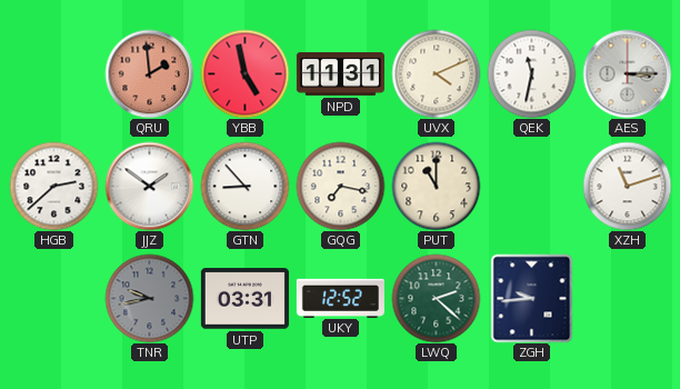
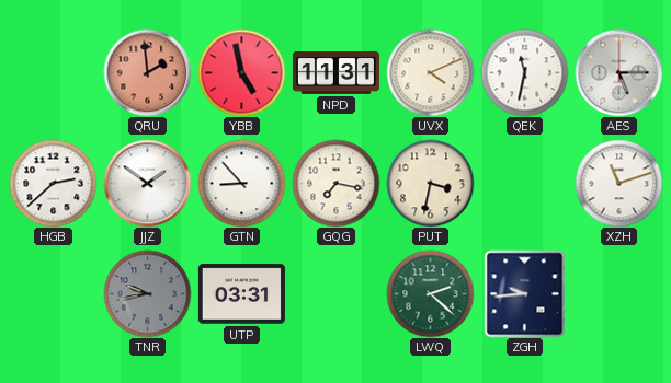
AES: 3:15 -> 5:15 (618, 72)
PUT: 11:00 -> 3:32 (430, 183)
UKY: 12:52 -> none (340, 298)
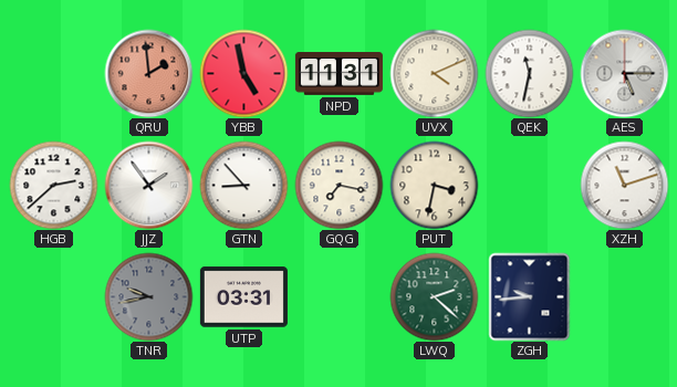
JJZ: 1:51 -> 1:54 (148, 185)
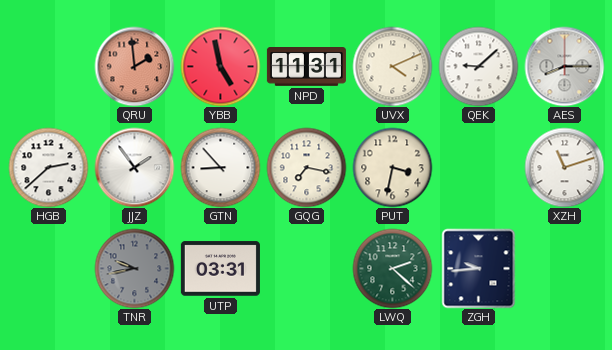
QEK: 11:32 -> 9:08 (478, 66)
AES: 5:15 -> 8:15 (564, 66)
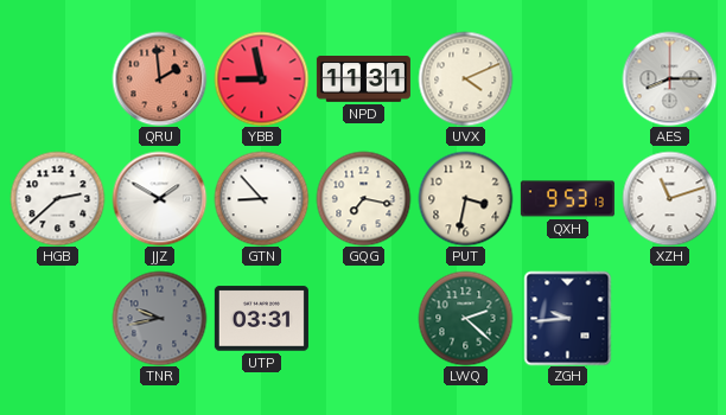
YBB: 4:58 -> 8:58 (261, 78)
QEK: 9:08 -> none (478, 66)
JJZ: 1:54 -> 1:50 (159, 198)
QXH: none -> 9:53 (567, 199)
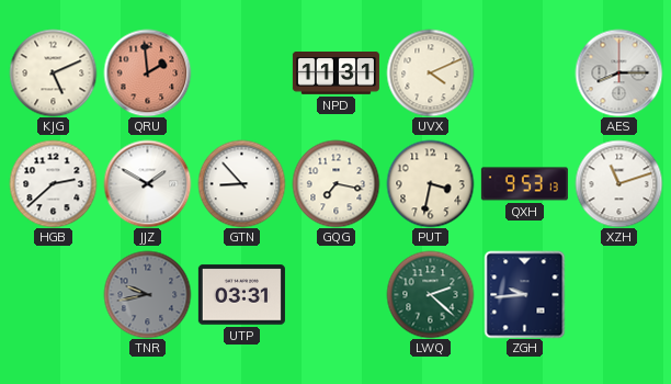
KJG: none -> 5:11 (53, 72)
YBB: 8:58 -> none (261, 78)
